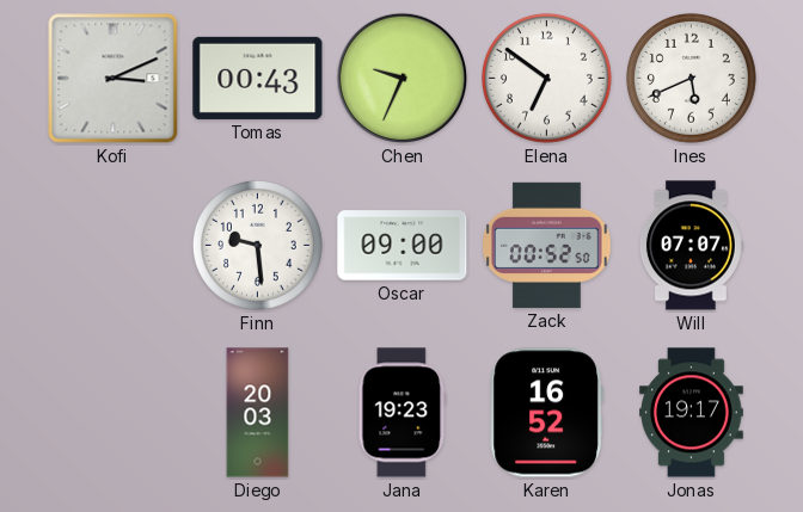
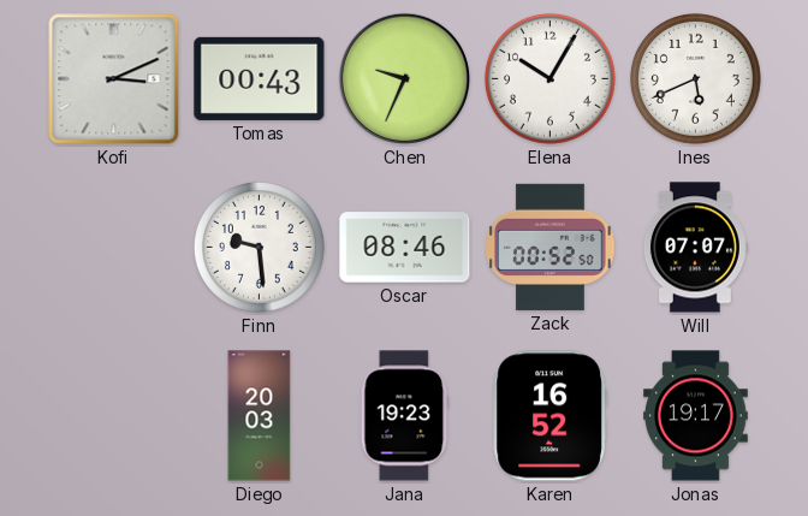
Elena: 6:51 -> 10:05 (549, 78)
Oscar: 09:00 -> 08:46 (405, 248)
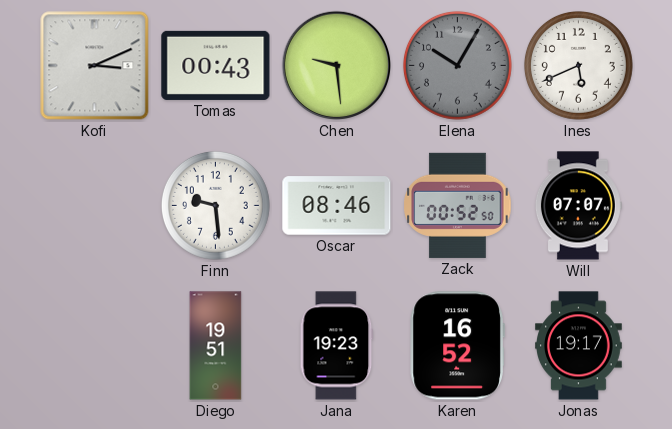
Chen: 9:34 -> 9:29 (337, 66)
Elena dial: white -> grey (457, 65)
Diego: 20:03 -> 19:51 (216, 346)
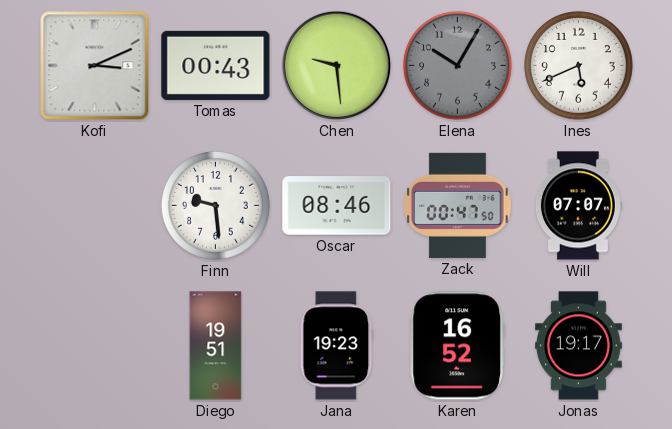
Zack: 00:52 -> 00:47 (458, 205)
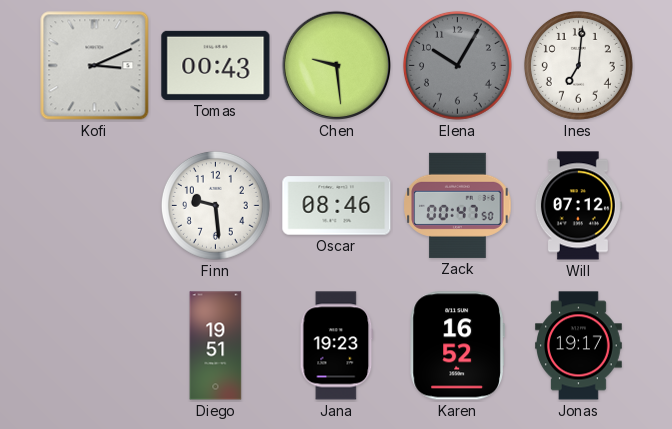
Ines: 5:41 -> 7:01 (578, 65)
Will: 07:07 -> 07:12 (578, 206)
